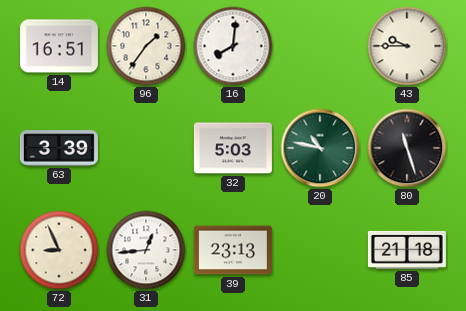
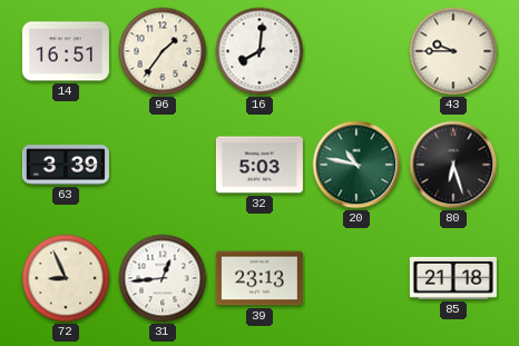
80: 11:27 -> 6:27 (453, 165)
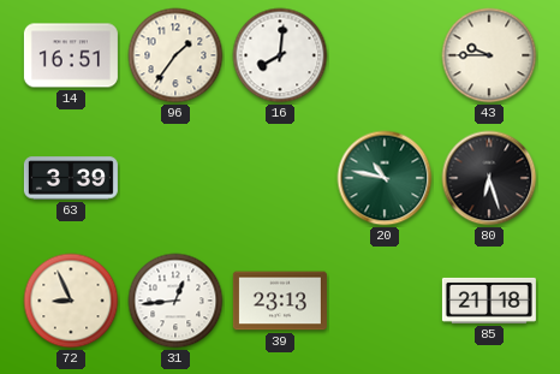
32: 5:03 -> none (259, 165)
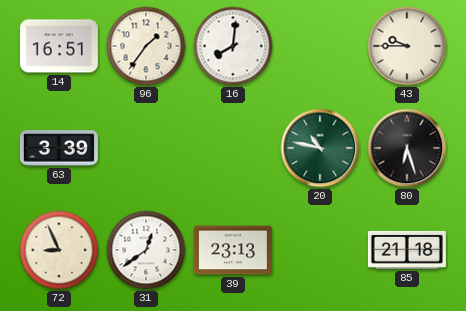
31: 12:44 -> 12:39 (146, 250)
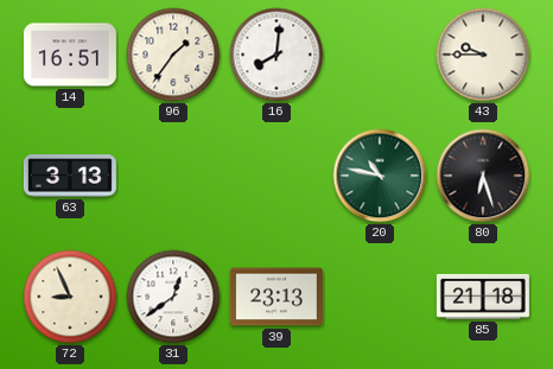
63: 3:39 -> 3:13 (70, 176)
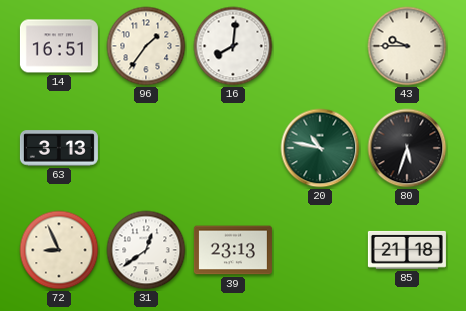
80: 6:27 -> 5:33 (407, 148)
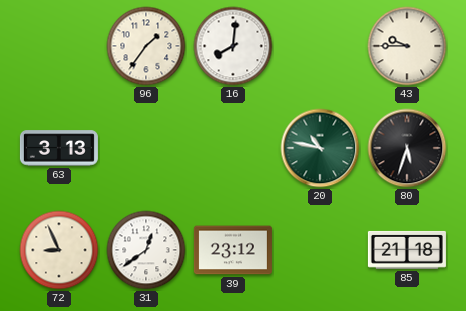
14: 16:51 -> none (59, 46)
39: 23:13 -> 23:12 (233, 250)
